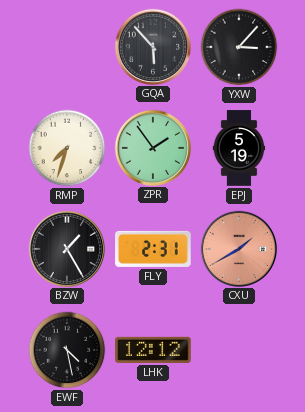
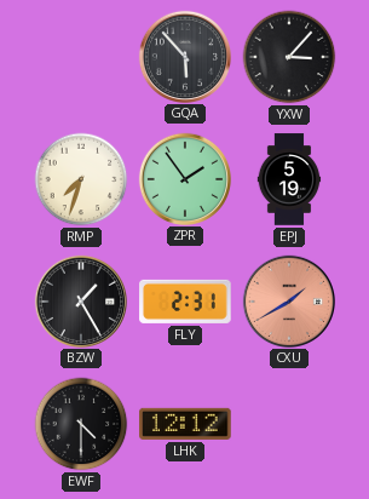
EWF: 4:28 -> 4:30 (81, 424)
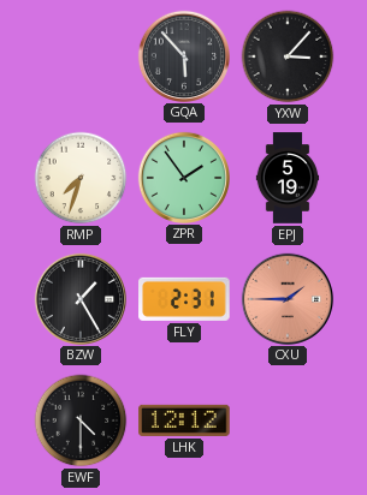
CXU: 1:40 -> 1:45 (286, 298)
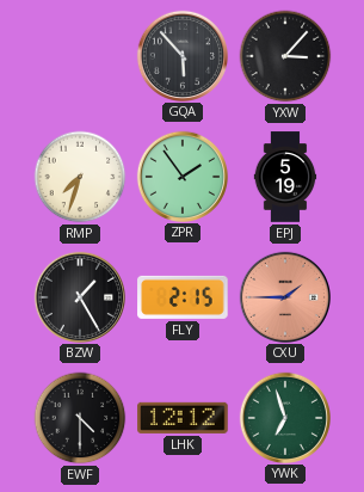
FLY: 2:31 -> 2:15 (183, 297)
YWK: none -> 6:57 (284, 417)
